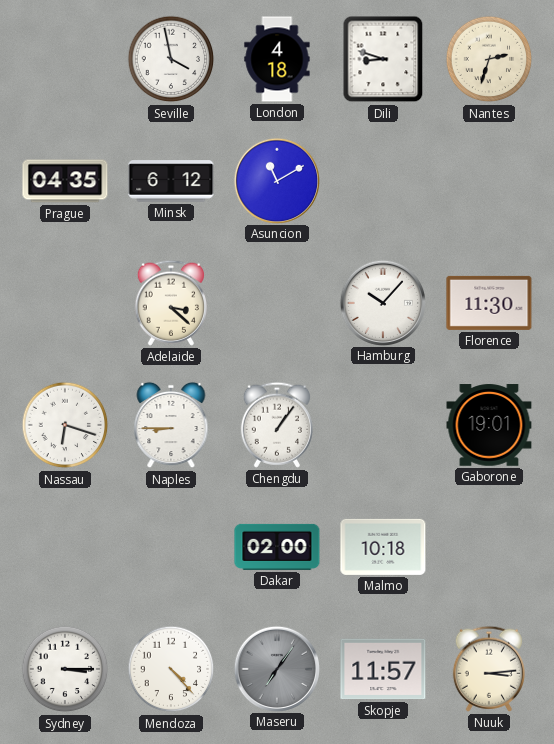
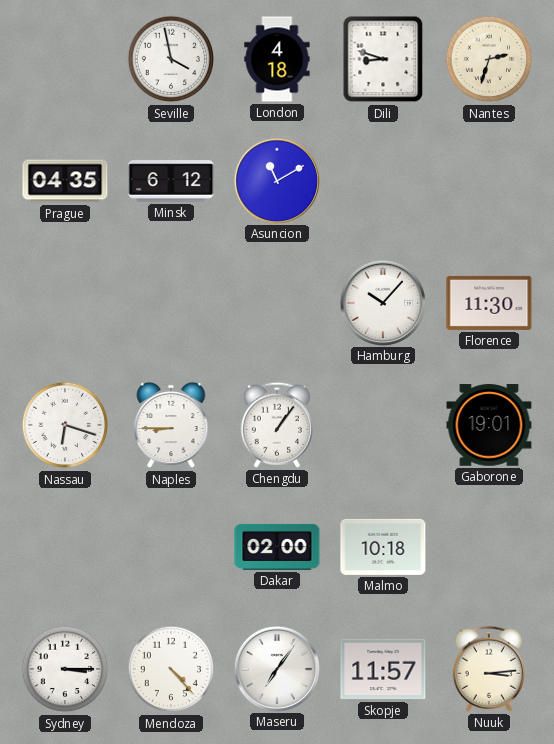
Adelaide: 3:22 -> none (171, 303)
Maseru dial: grey -> white (276, 668)
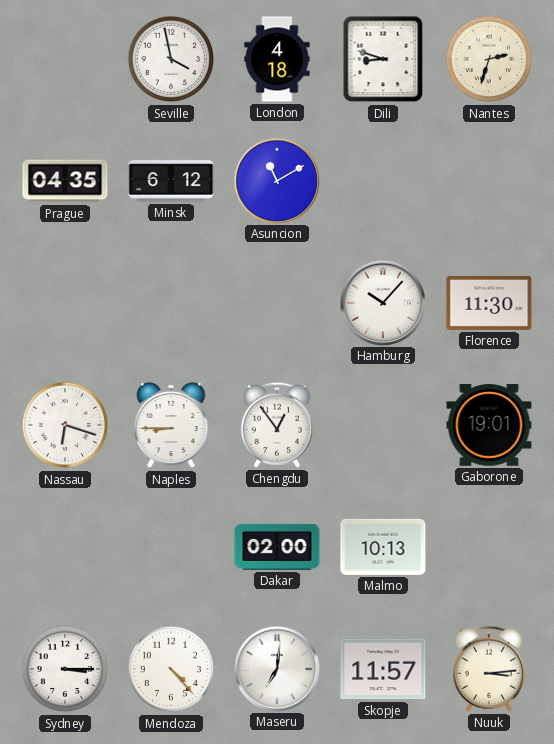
Chengdu: 1:06 -> 12:54 (277, 425)
Malmo: 10:18 -> 10:13 (383, 547)
Maseru: 7:06 -> 7:01 (276, 668)
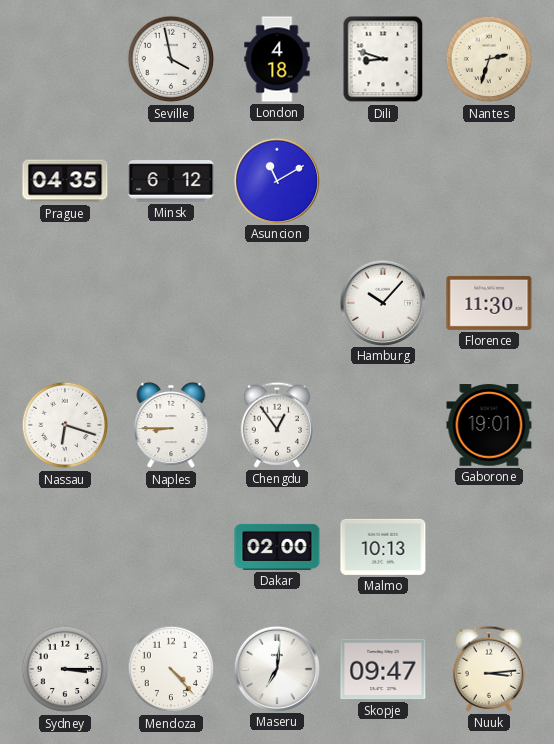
Skopje: 11:57 -> 09:47 (383, 669)
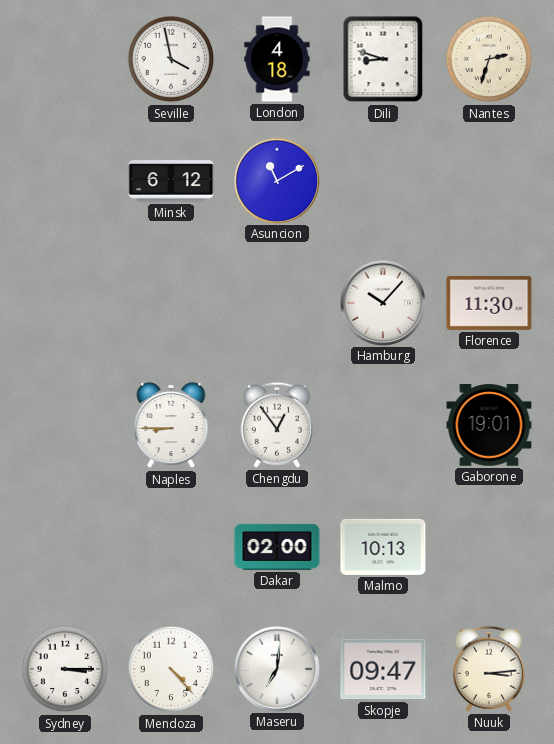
Prague: 04:35 -> none (65, 181)
Nassau: 6:18 -> none (65, 425)
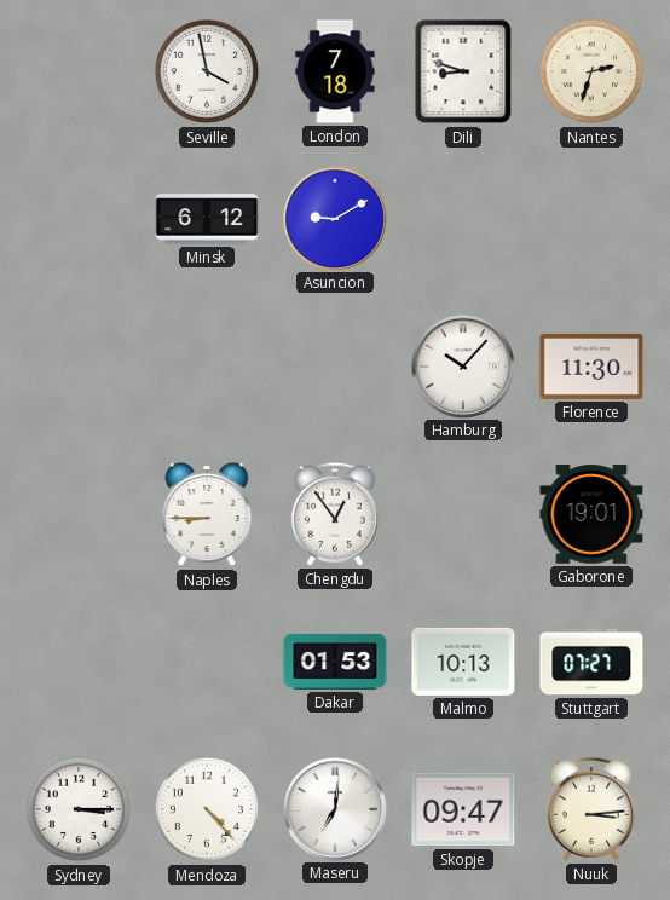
London: 4:18 -> 7:18 (335, 71)
Asuncion: 11:10 -> 9:10 (334, 218)
Dakar: 02:00 -> 01:53 (335, 662)
Stuttgart: none -> 07:27 (591, 662)
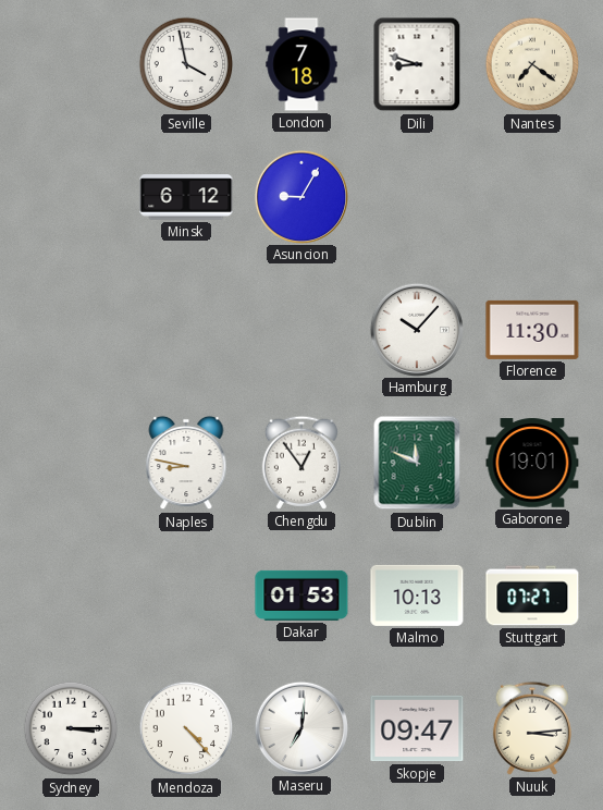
Nantes: 2:33 -> 7:21 (532, 64)
Asuncion: 9:10 -> 9:05 (300, 196)
Naples: 8:45 -> 8:47 (186, 463)
Dublin: none -> 11:49 (417, 463)
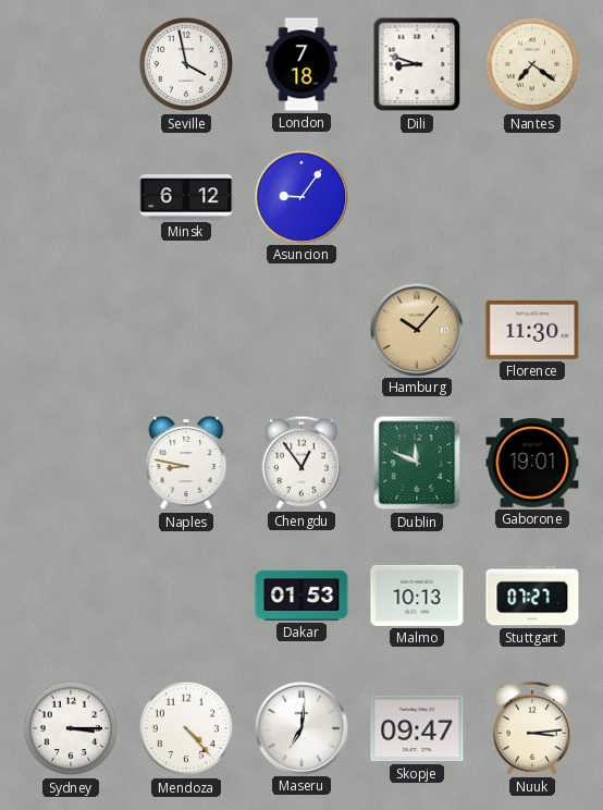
Asuncion: 9:05 -> 9:06 (300, 196)
Hamburg dial: white -> champagne (416, 329)
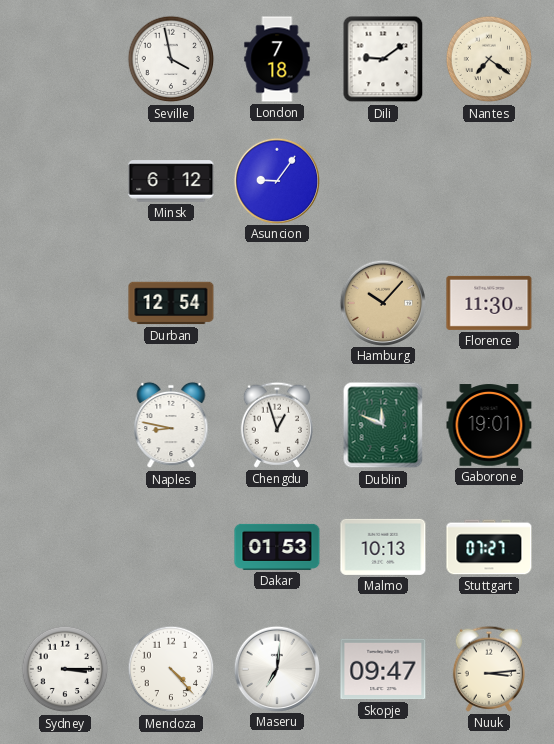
Dili: 8:48 -> 9:09 (383, 59)
Durban: none -> 12:54 (171, 303)
Chengdu: 12:54 -> 12:57 (277, 425)
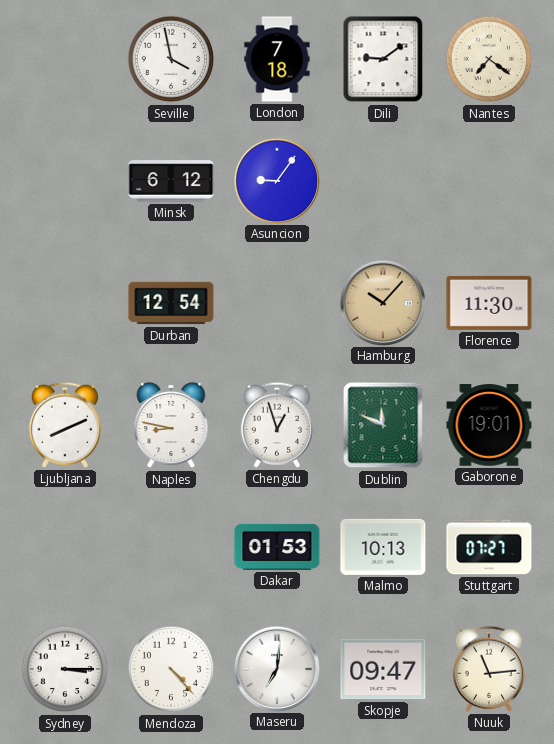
Ljubljana: none -> 8:11 (65, 425)
Nuuk: 3:14 -> 11:14 (489, 669)
